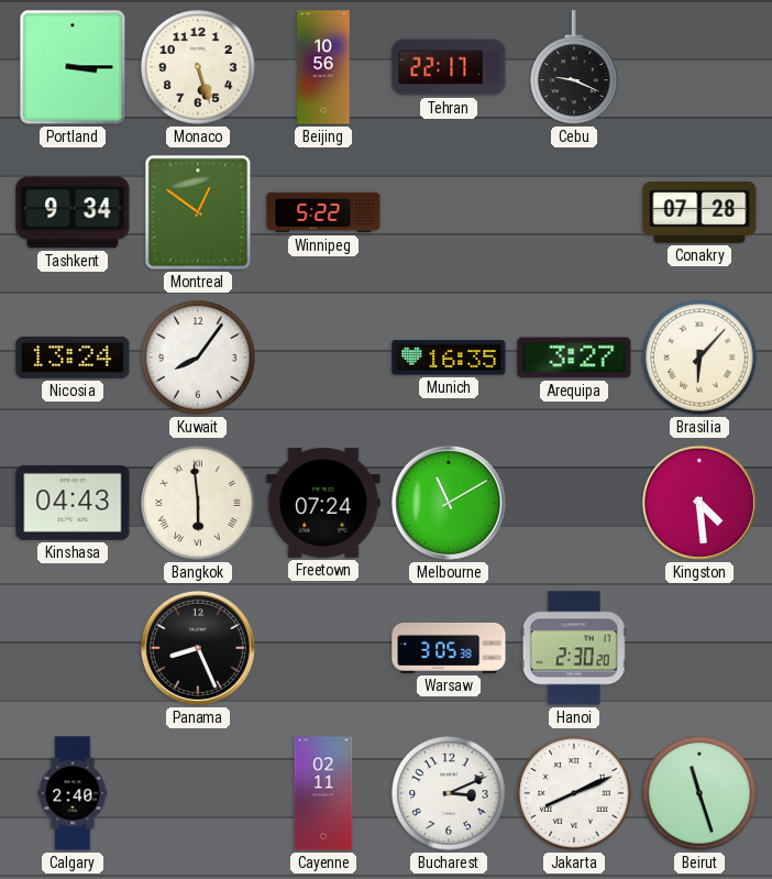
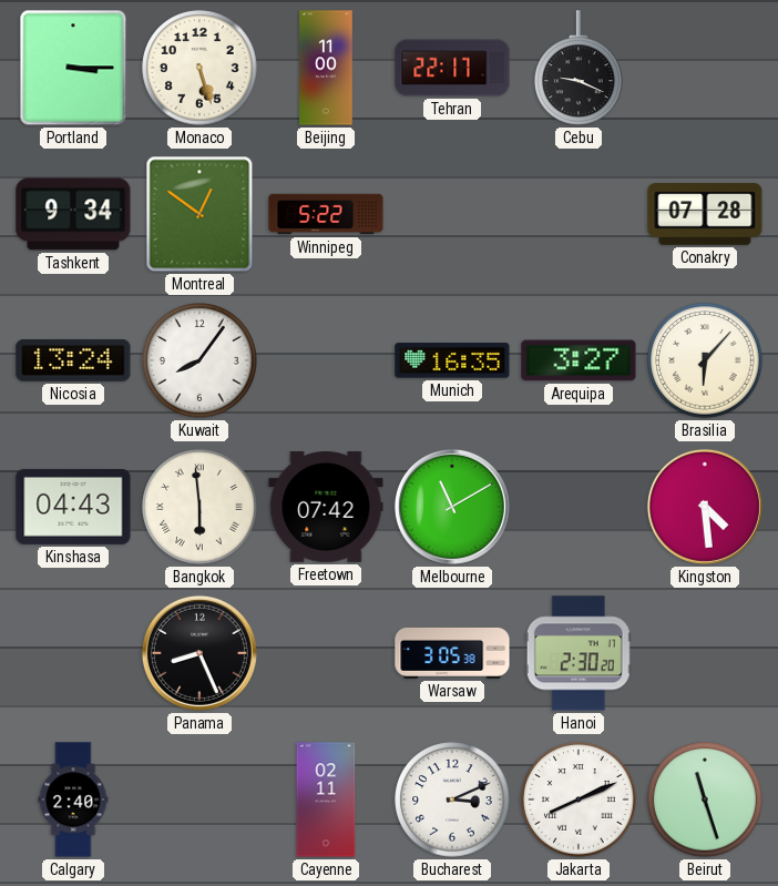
Beijing: 10:56 -> 11:00 (326, 68)
Freetown: 07:24 -> 07:42 (326, 508)
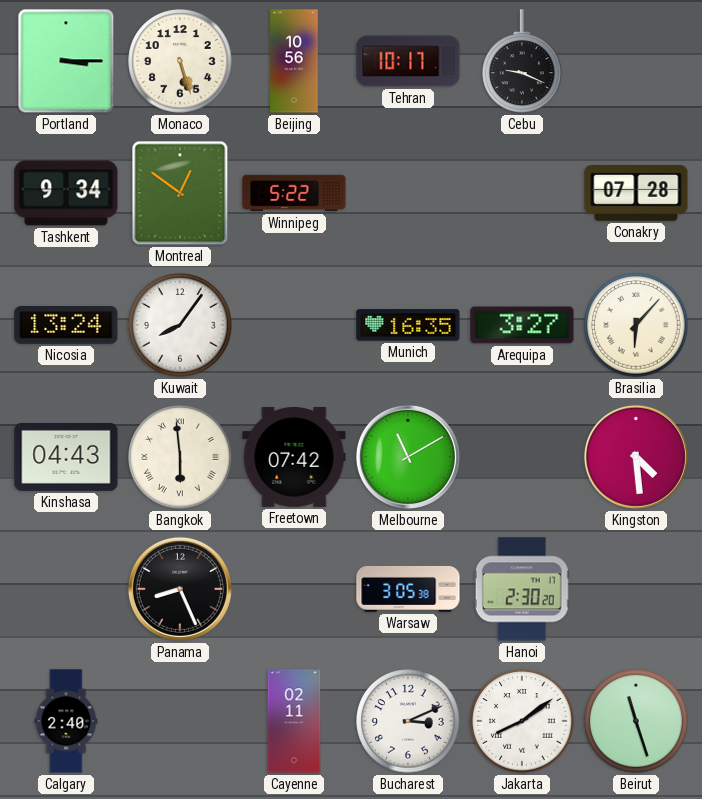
Beijing: 11:00 -> 10:56 (294, 61)
Tehran: 22:17 -> 10:17 (408, 61)
Jakarta: 8:11 -> 8:09 (522, 721)
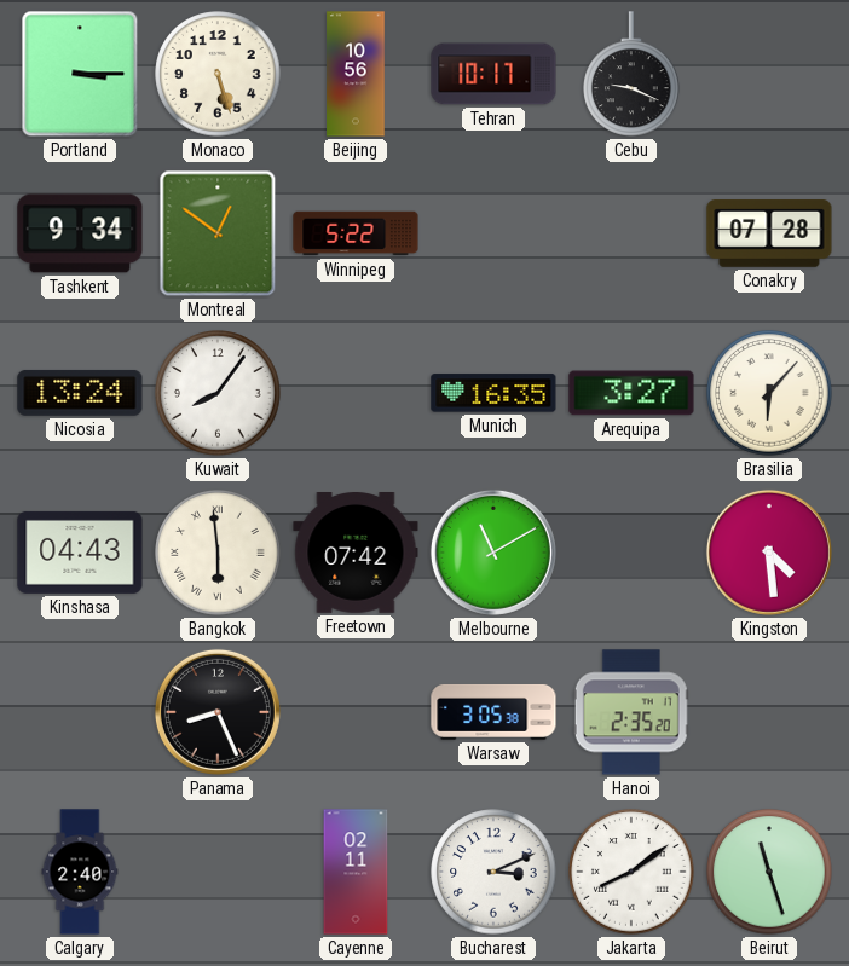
Hanoi: 2:30 -> 2:35 (631, 712)
